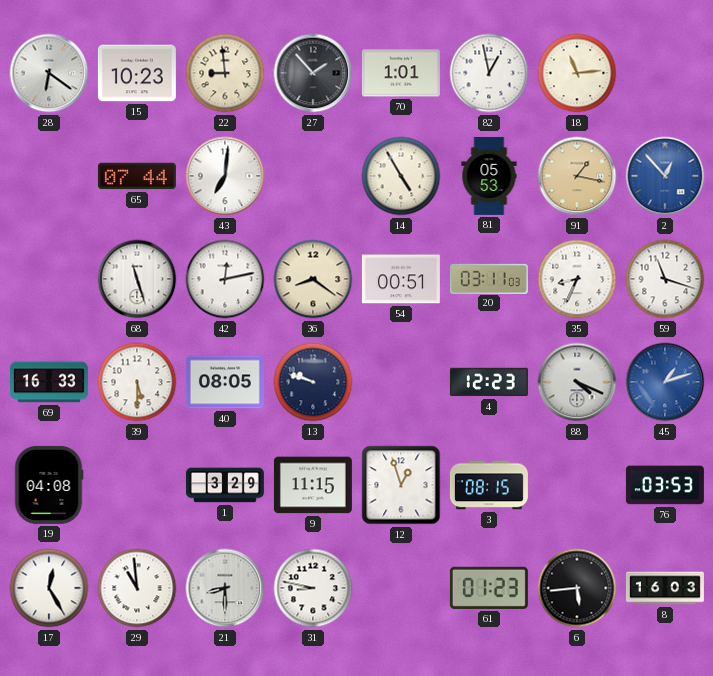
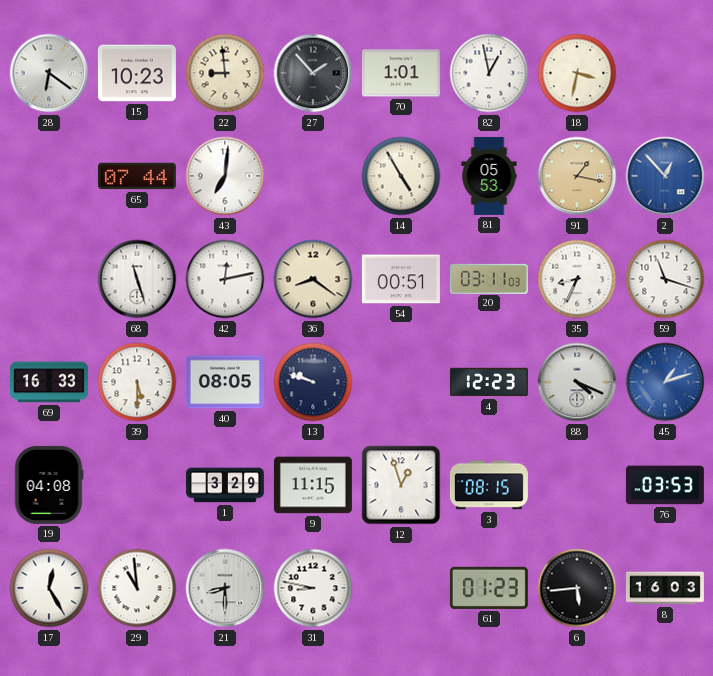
18: 11:14 -> 3:32 (577, 73)
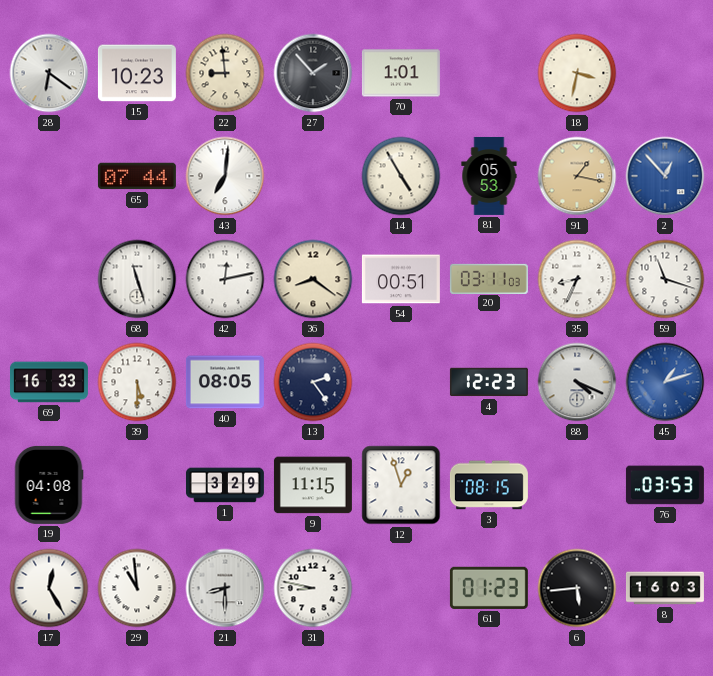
82: 12:58 -> none (489, 73)
13: 9:48 -> 2:24 (313, 382)
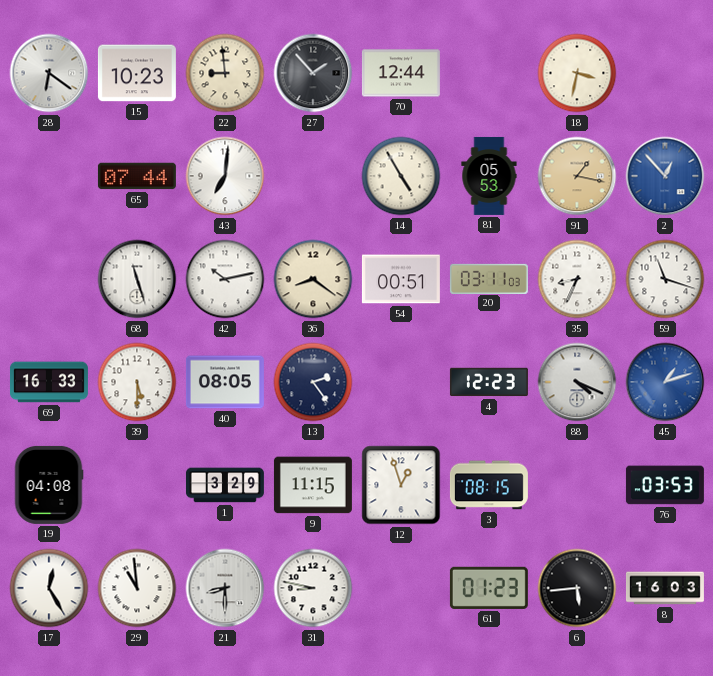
70: 1:01 -> 12:44 (401, 73)
42: 12:13 -> 10:13 (225, 279)
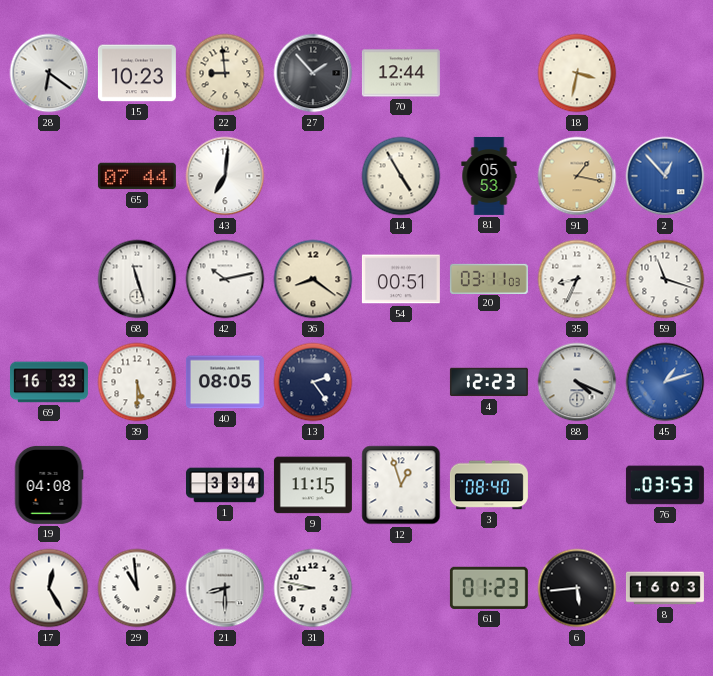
1: 3:29 -> 3:34 (225, 485)
3: 08:15 -> 08:40 (489, 485)
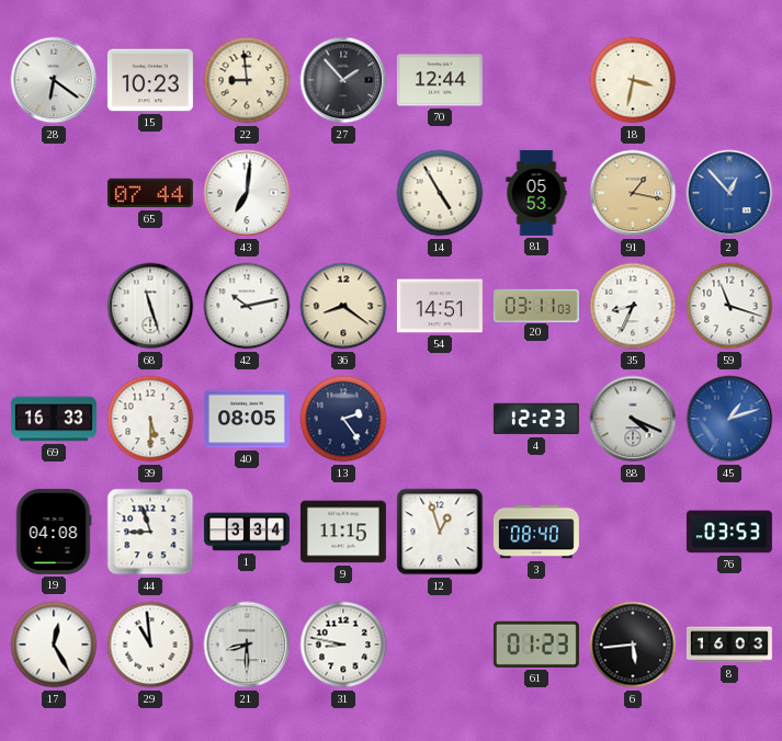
54: 00:51 -> 14:51 (440, 306)
44: none -> 8:57 (150, 532)
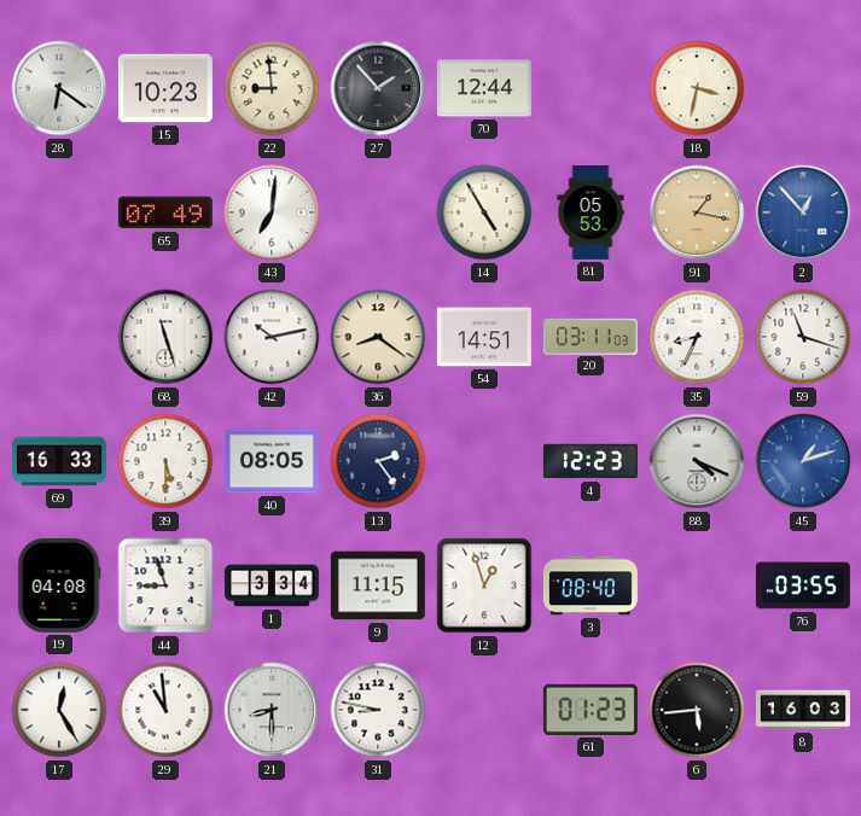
65: 07:44 -> 07:49 (165, 212)
76: 03:53 -> 03:55 (803, 585)
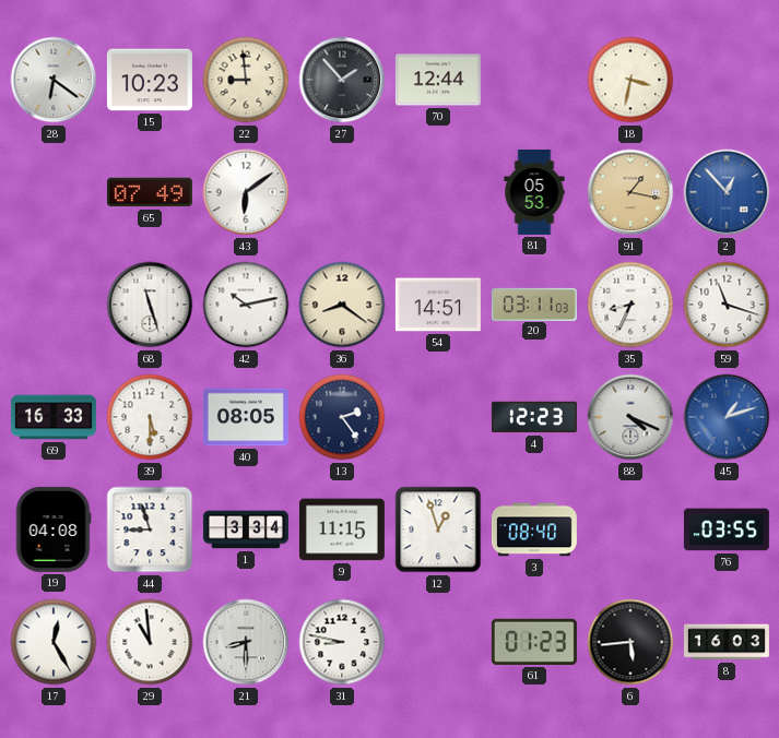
43: 7:01 -> 6:09 (246, 192)
14: 4:55 -> none (484, 212)
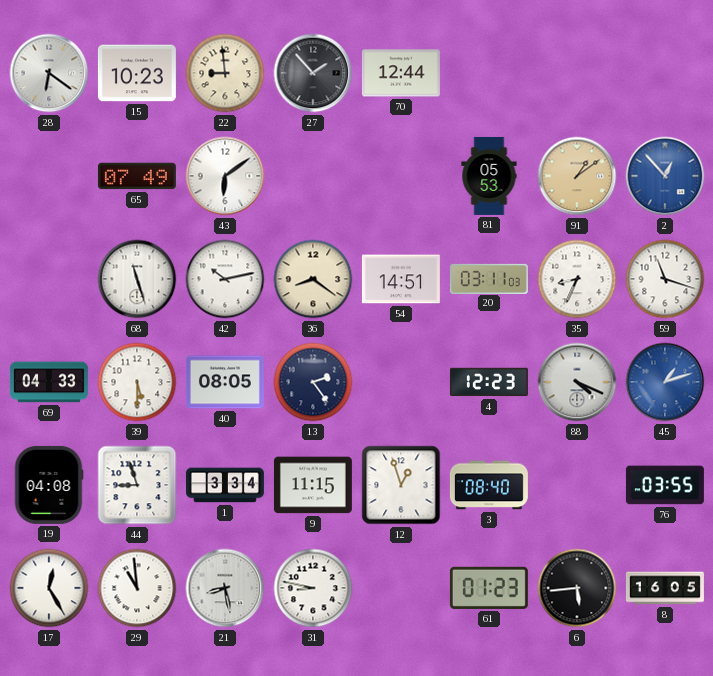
18: 3:32 -> none (630, 80)
91: 1:17 -> 1:09 (577, 176)
69: 16:33 -> 04:33 (49, 382)
21: 8:30 -> 8:28 (225, 588)
8: 16:03 -> 16:05 (665, 588)
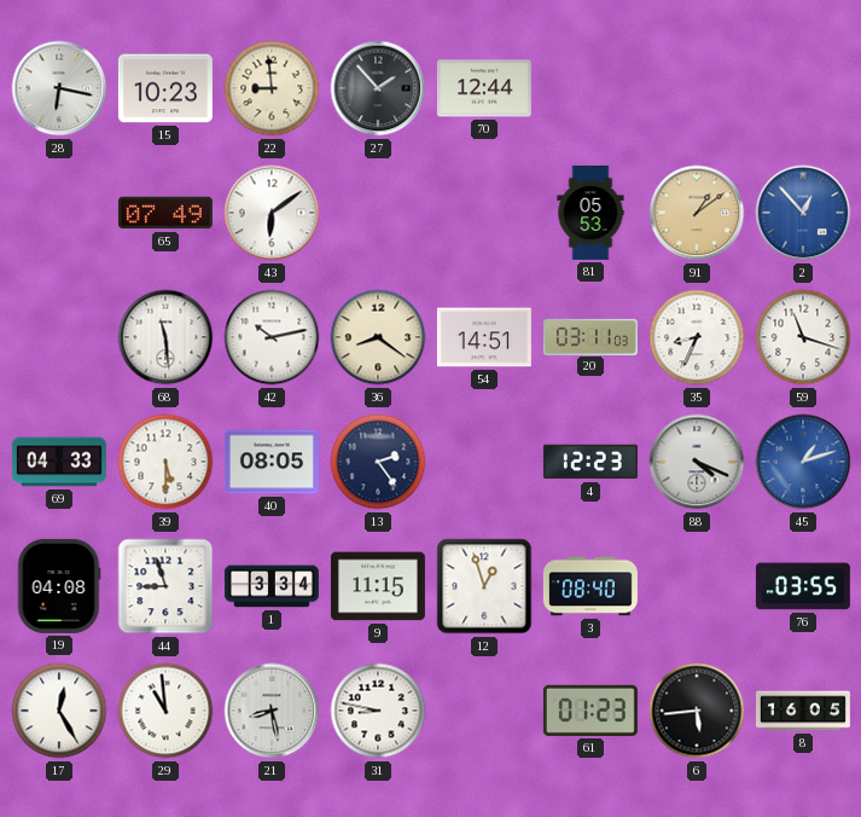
28: 6:21 -> 6:17 (59, 88)
68: 11:27 -> 11:29 (165, 337)
